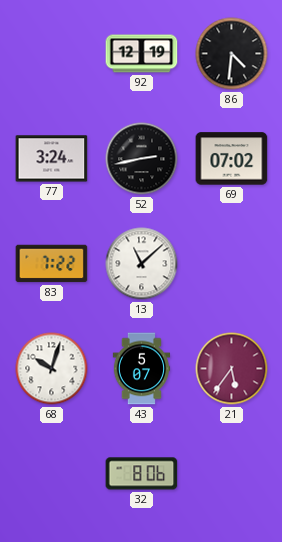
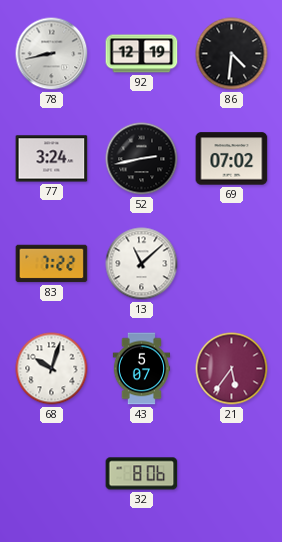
78: none -> 8:43 (52, 54)
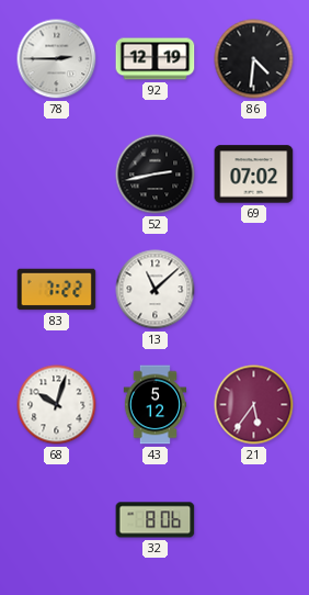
78: 8:43 -> 2:45 (57, 59)
77: 3:24 -> none (52, 159)
43: 5:07 -> 5:12 (156, 405)
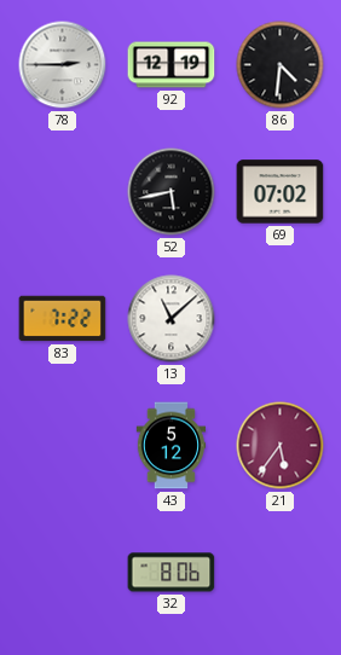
52: 2:43 -> 5:43 (172, 192)
68: 10:03 -> none (57, 405)
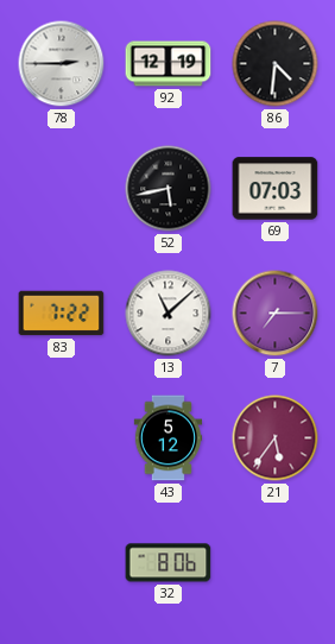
69: 07:02 -> 07:03 (276, 189)
7: none -> 7:15 (276, 314)
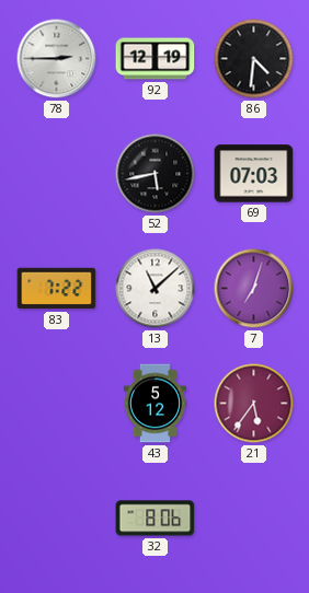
7: 7:15 -> 7:03 (254, 289)
